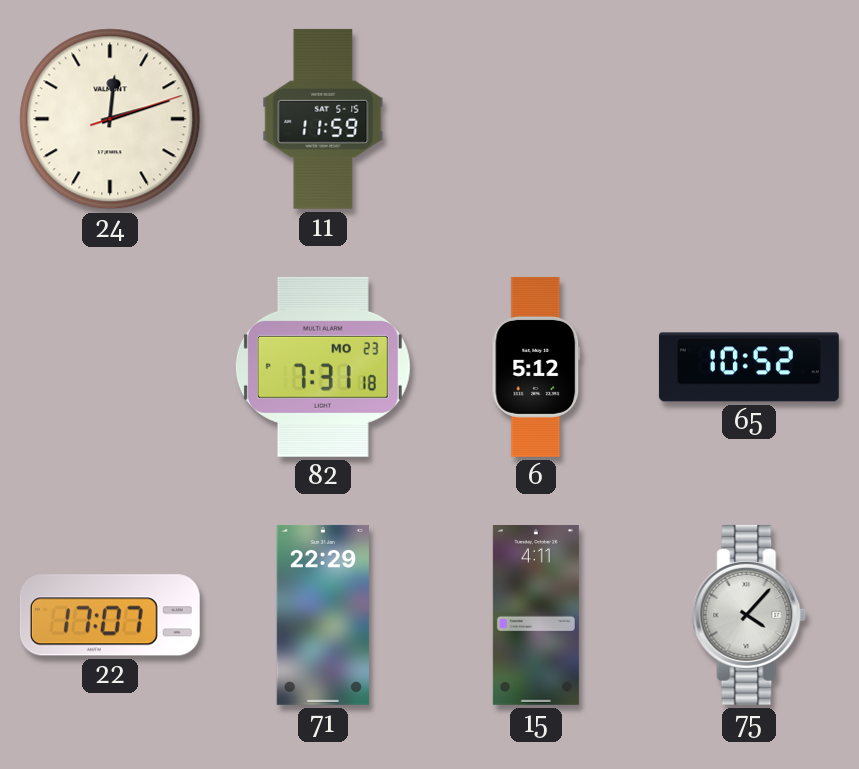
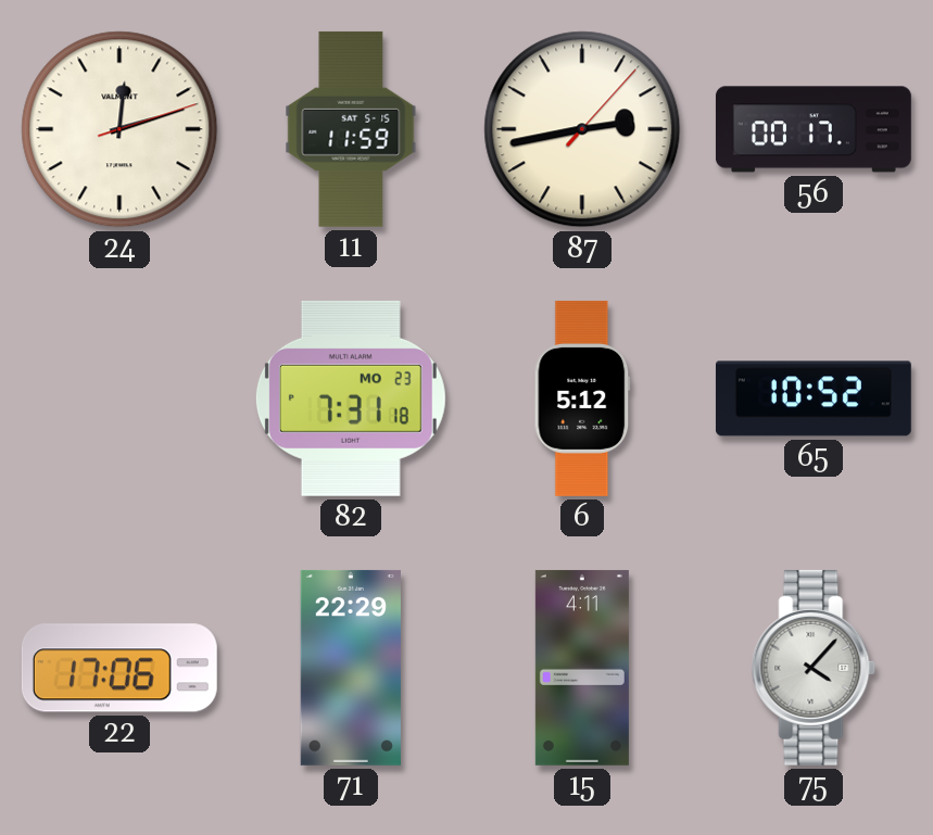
87: none -> 2:43 (582, 129)
56: none -> 00:17 (814, 129)
22: 17:07 -> 17:06 (119, 668)
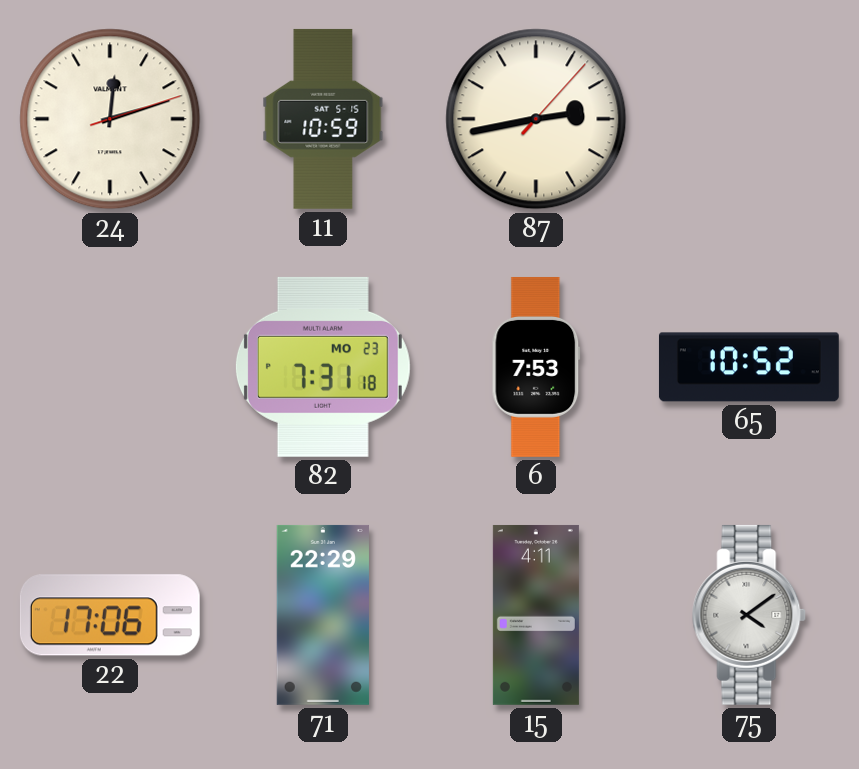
11: 11:59 -> 10:59 (323, 119)
56: 00:17 -> none (814, 129)
6: 5:12 -> 7:53 (536, 367)
75: 4:07 -> 4:09 (749, 615)
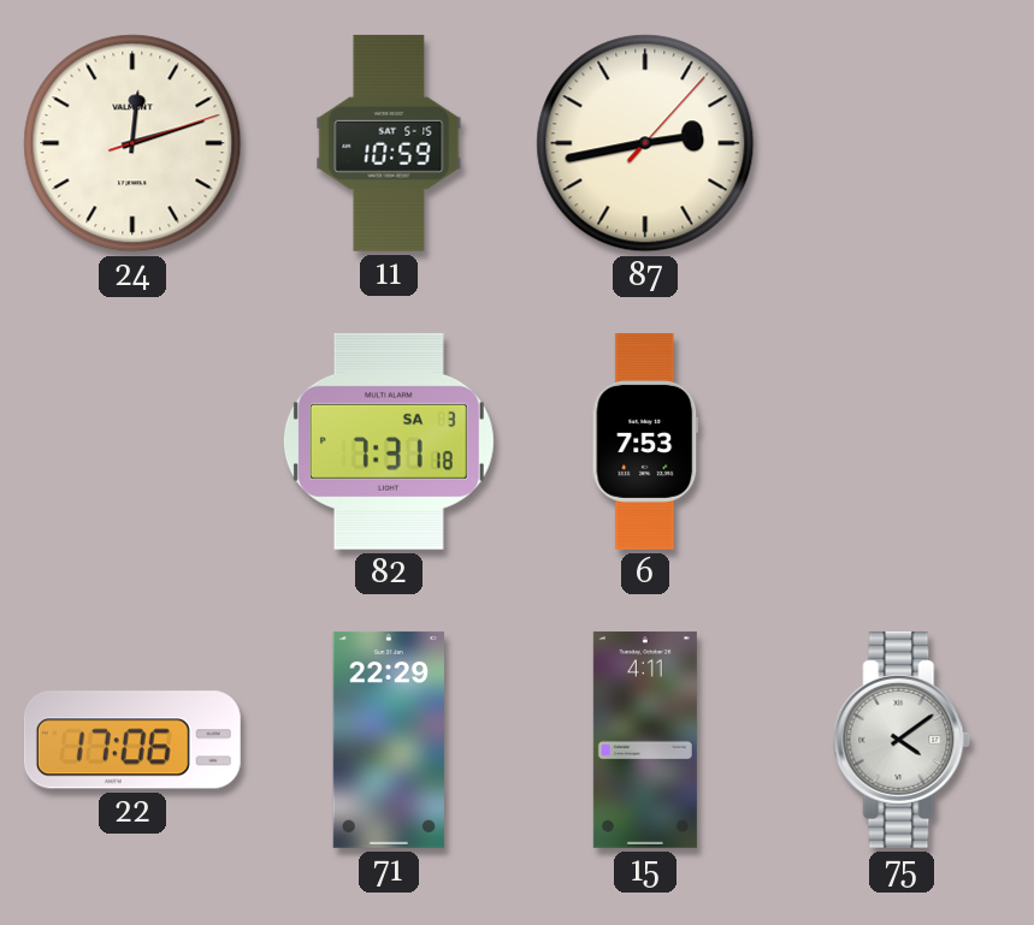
82 date: MO 23 -> SA 3 (389, 441)
65: 10:52 -> none (749, 367)
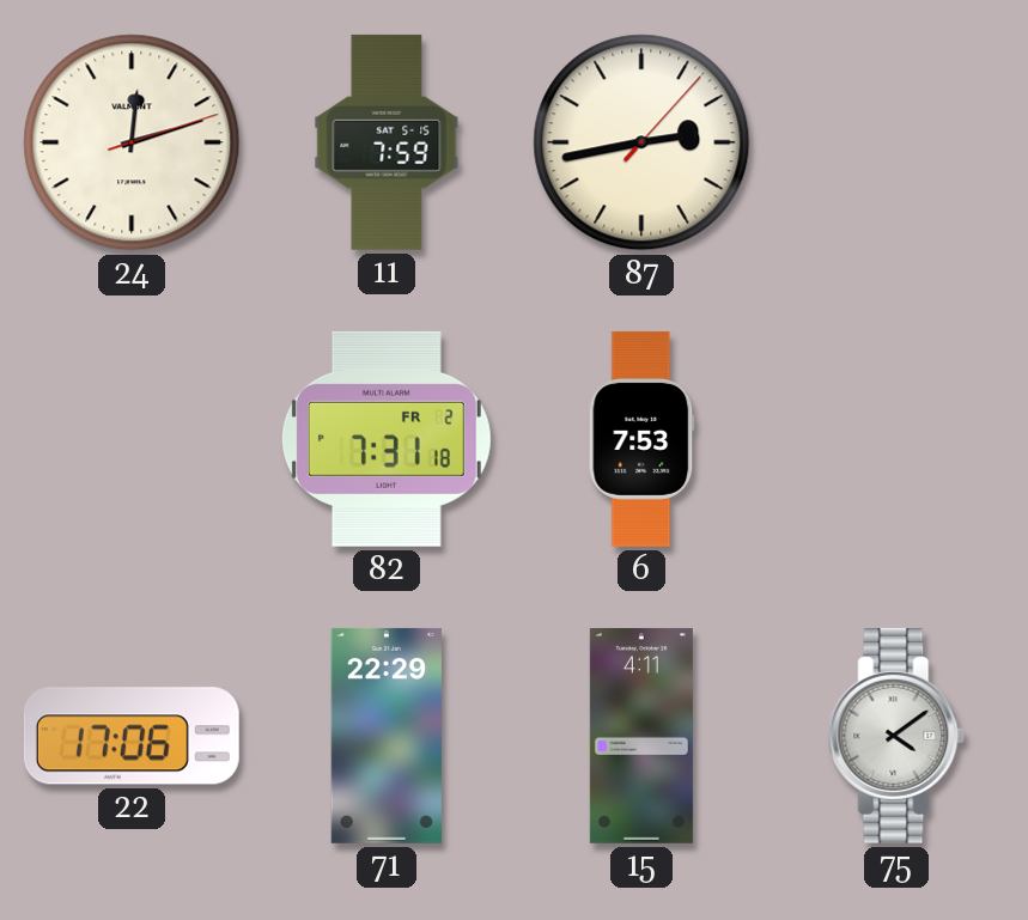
11: 10:59 -> 7:59 (387, 142)
82 date: SA 3 -> FR 2 (387, 439)
